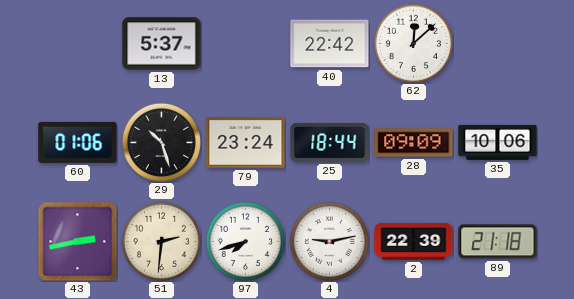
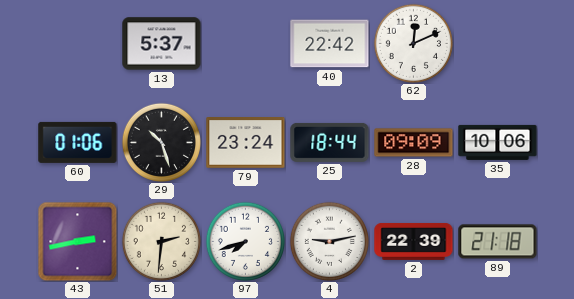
62: 12:08 -> 12:11 (413, 43)
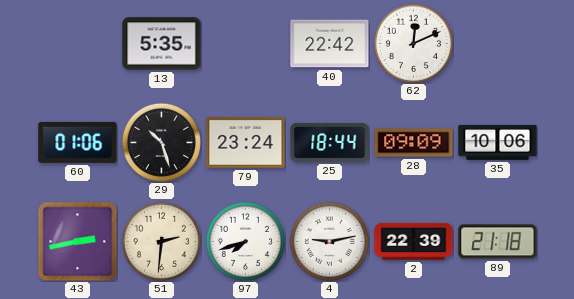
13: 5:37 -> 5:35 (162, 44)
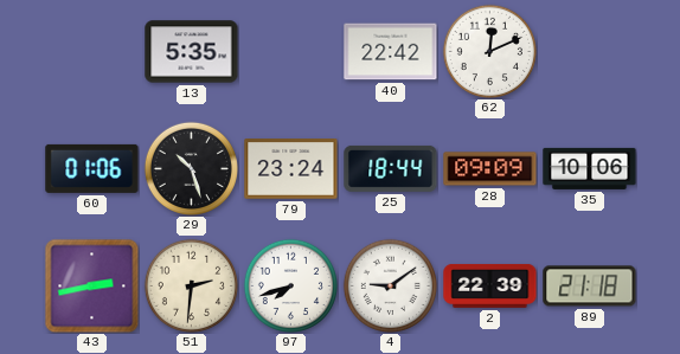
4: 9:13 -> 9:09 (390, 285)
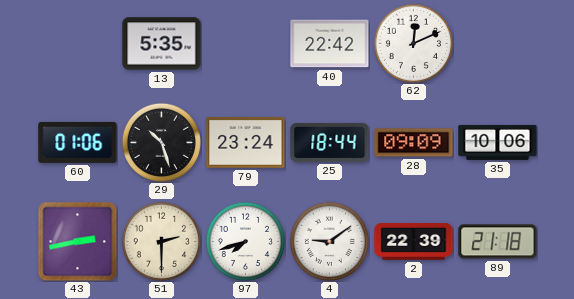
51: 2:31 -> 2:30 (161, 241)
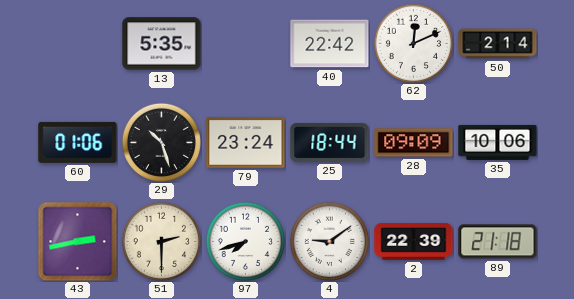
50: none -> 2:14 (498, 44)
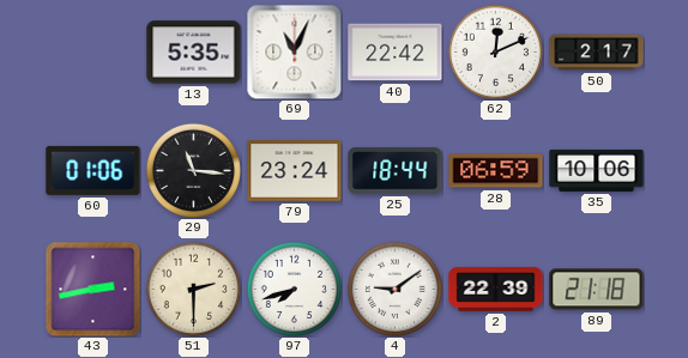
69: none -> 11:04 (294, 51)
50: 2:14 -> 2:17 (597, 53)
29: 10:27 -> 11:16 (193, 170)
28: 09:09 -> 06:59 (496, 171)
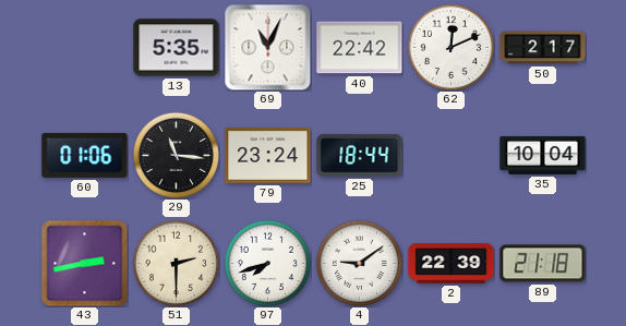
28: 06:59 -> none (496, 171)
35: 10:06 -> 10:04 (543, 155)
